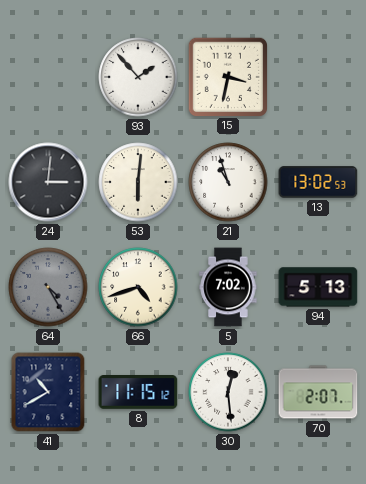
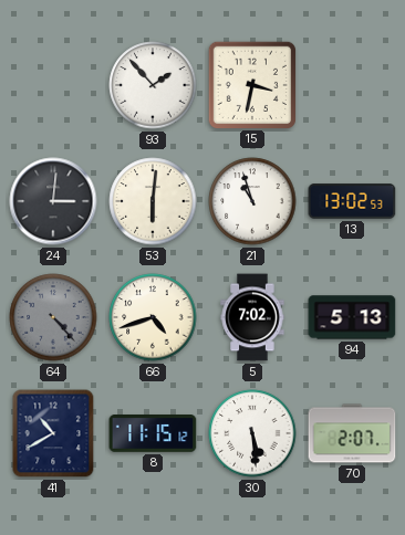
64: 4:25 -> 4:23 (53, 317)
30: 12:29 -> 5:29 (252, 433)
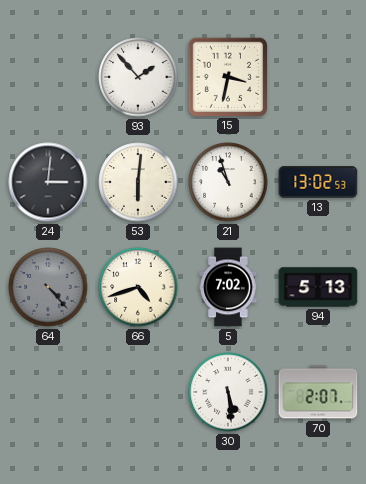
41: 10:40 -> none (53, 433)
8: 11:15 -> none (153, 434)
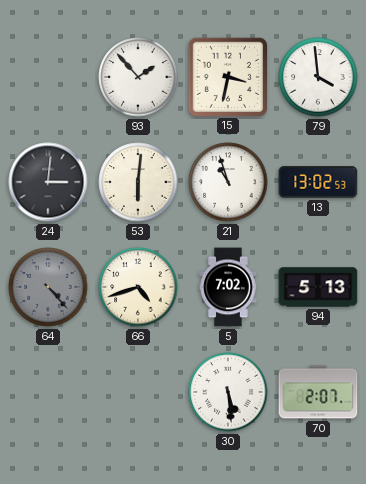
79: none -> 3:59 (318, 77)
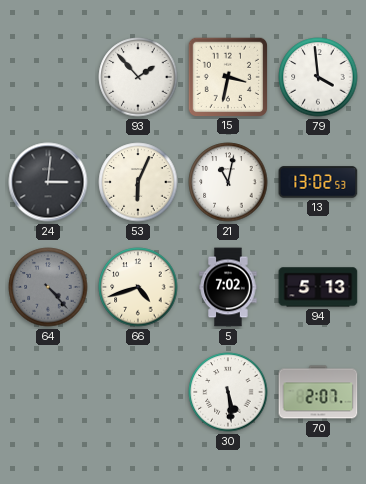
53: 6:01 -> 6:04 (138, 182)
21: 10:57 -> 11:02 (228, 182)
